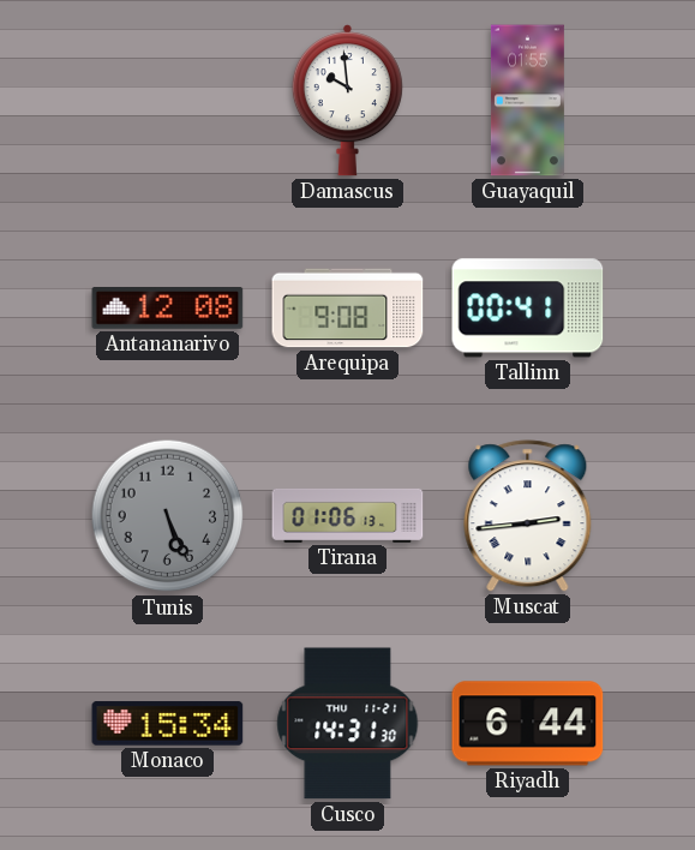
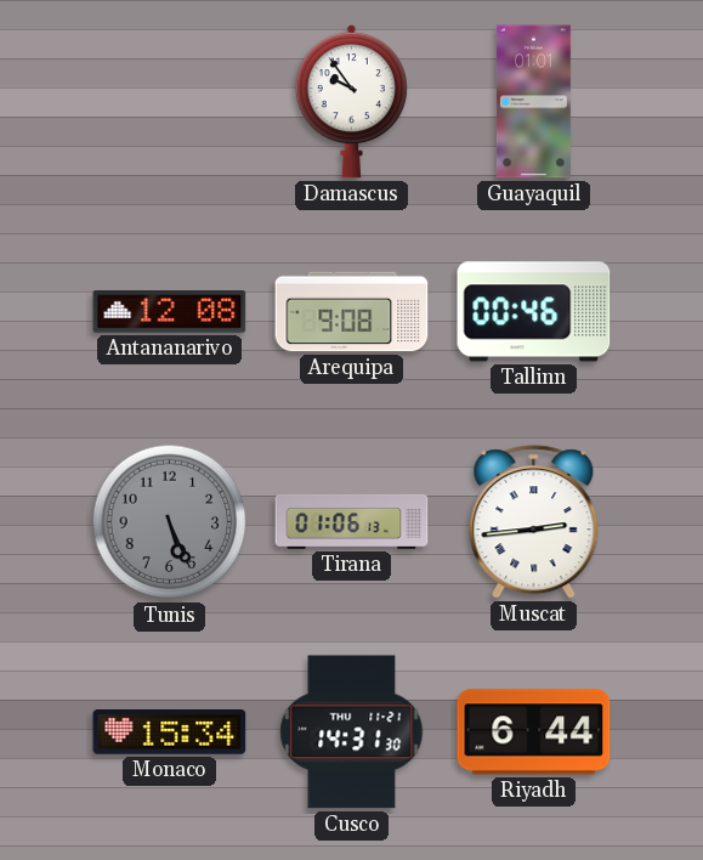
Damascus: 9:59 -> 9:54 (351, 102)
Guayaquil: 01:55 -> 01:01 (533, 102)
Tallinn: 00:41 -> 00:46 (534, 312)
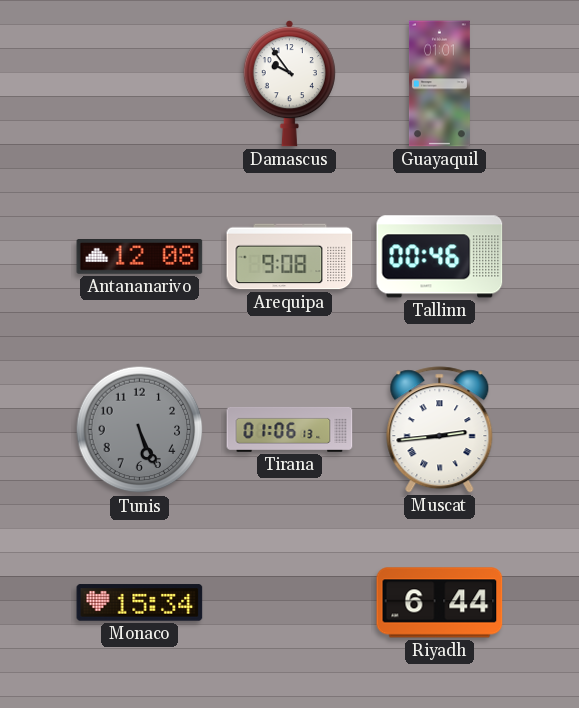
Cusco: 14:31 -> none (352, 732)
